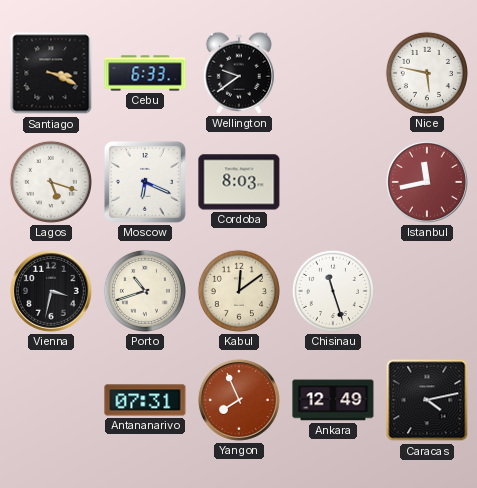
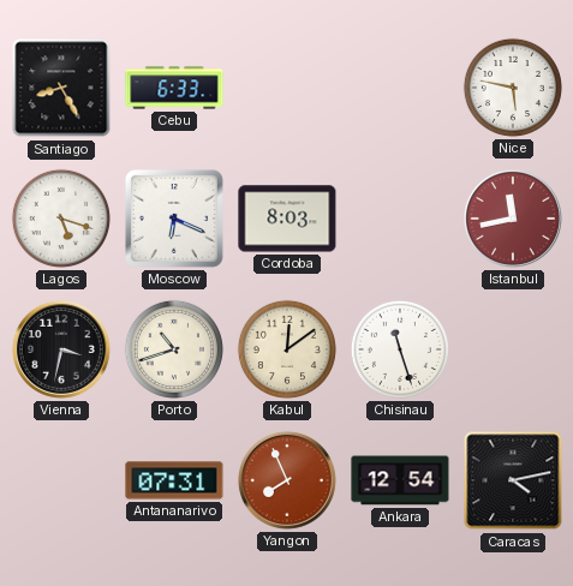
Santiago: 3:19 -> 8:25 (61, 88)
Wellington: 9:39 -> none (239, 73)
Ankara: 12:49 -> 12:54 (400, 480)
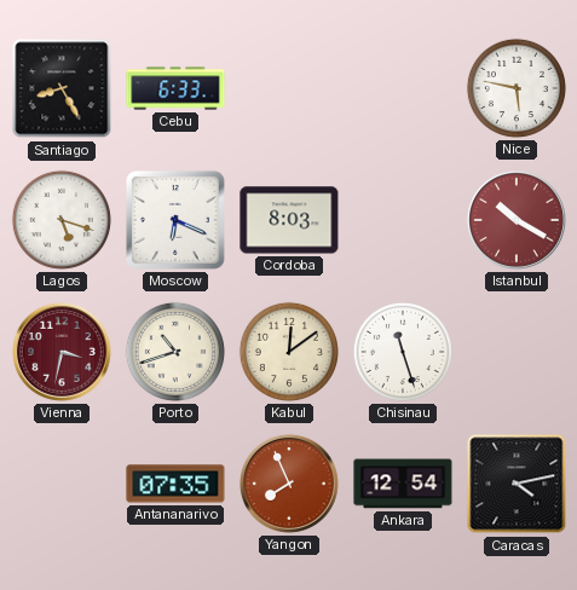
Istanbul: 11:43 -> 10:20 (517, 220)
Vienna dial: black -> burgundy (62, 352)
Antananarivo: 07:31 -> 07:35 (175, 484)
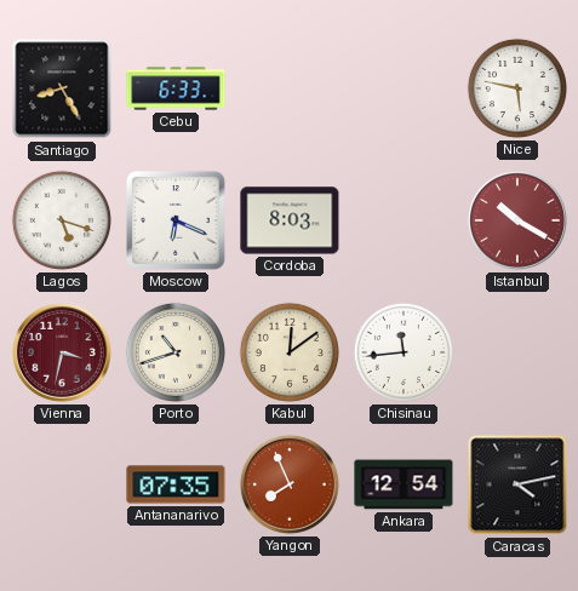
Chisinau: 11:27 -> 11:44 (404, 352)
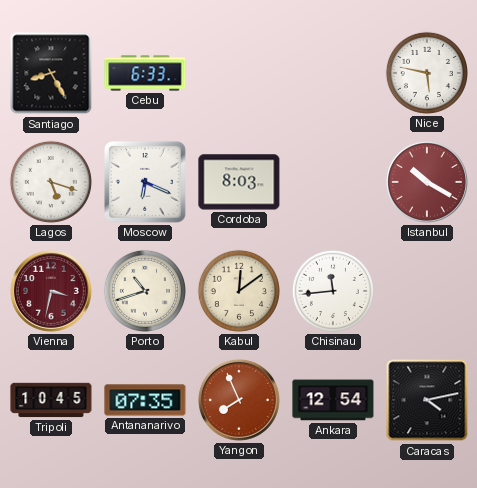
Tripoli: none -> 10:45 (51, 400)
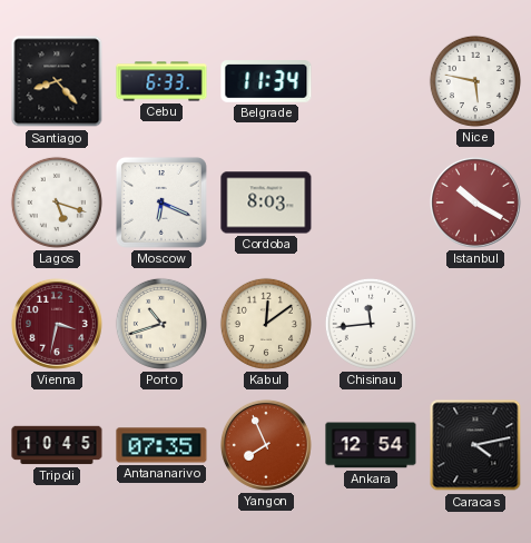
Santiago: 8:25 -> 8:23 (57, 81)
Belgrade: none -> 11:34 (266, 81)
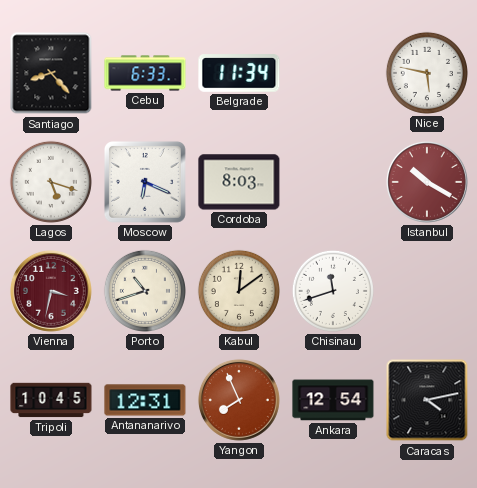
Chisinau: 11:44 -> 11:42 (333, 291)
Antananarivo: 07:35 -> 12:31 (145, 400)
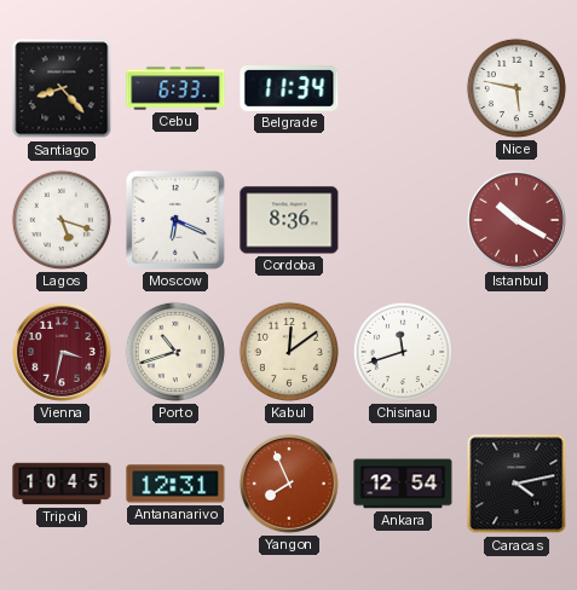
Cordoba: 8:03 -> 8:36 (289, 220)
